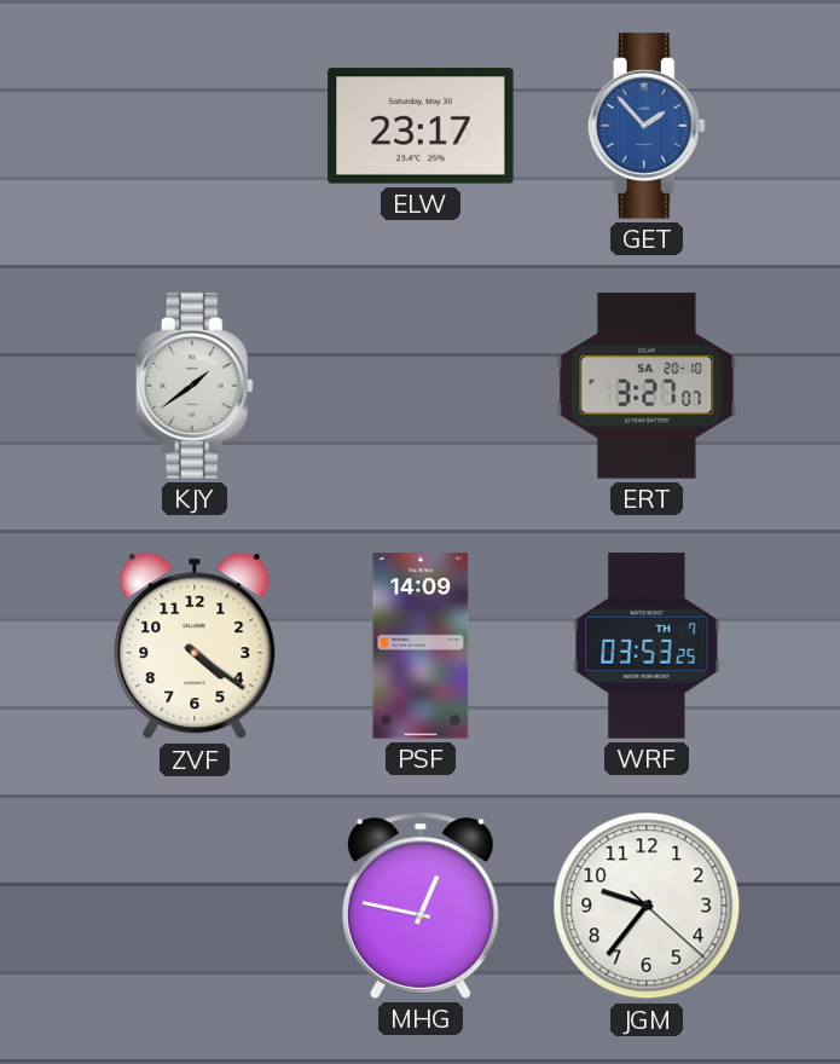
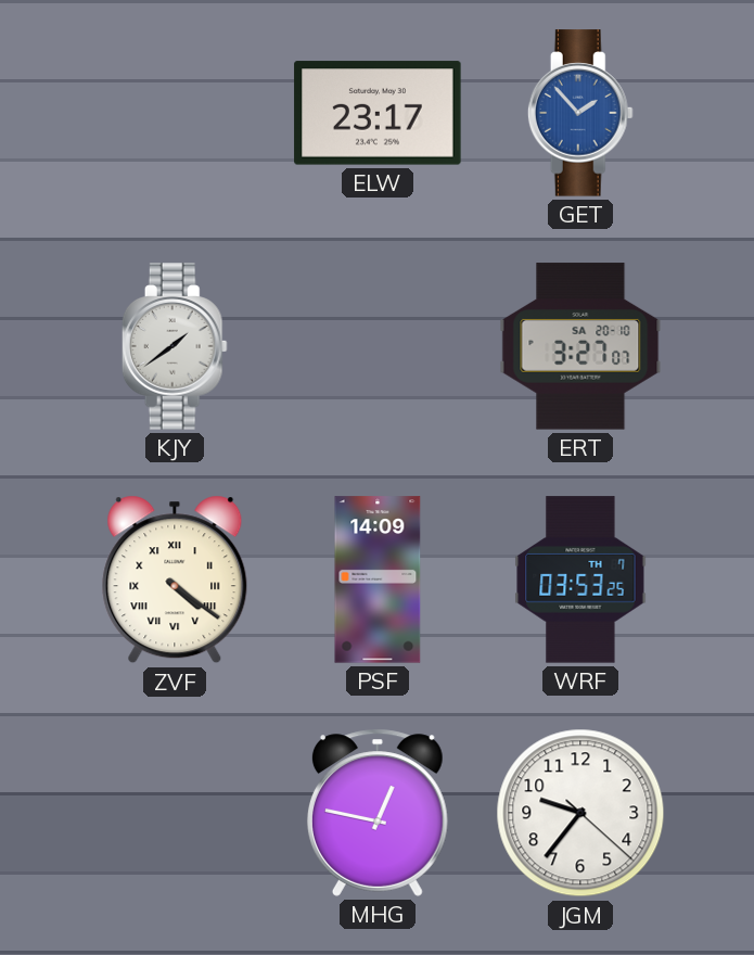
ZVF numerals: Arabic -> Roman (175, 580)
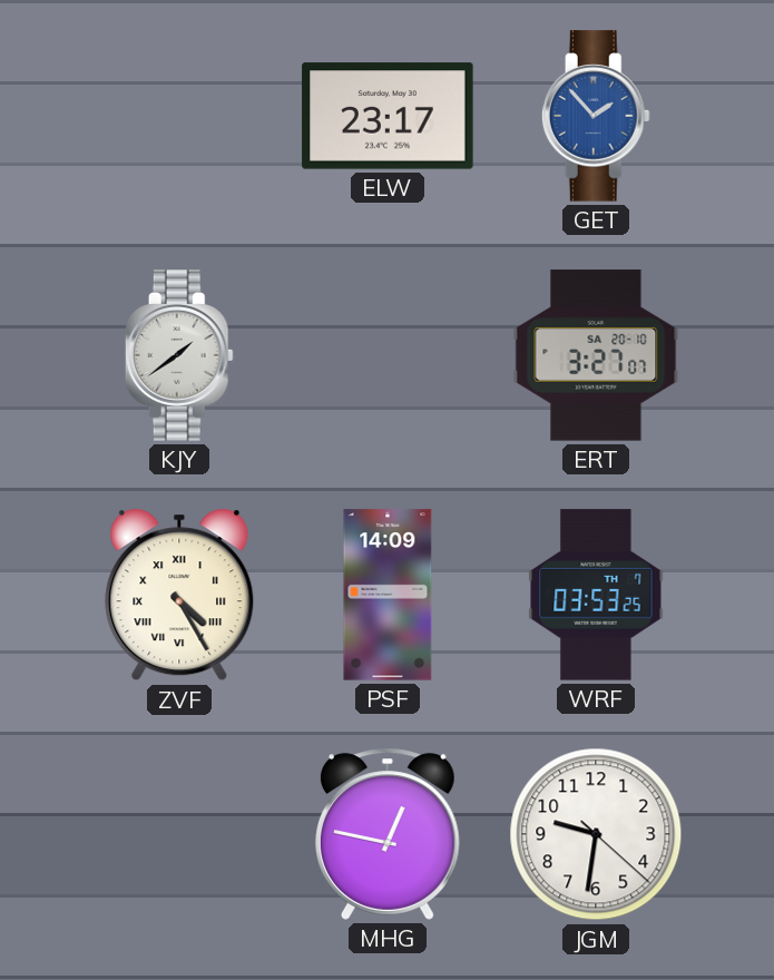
ZVF: 4:21 -> 4:25 (179, 595)
JGM: 9:36 -> 9:31 (596, 834)
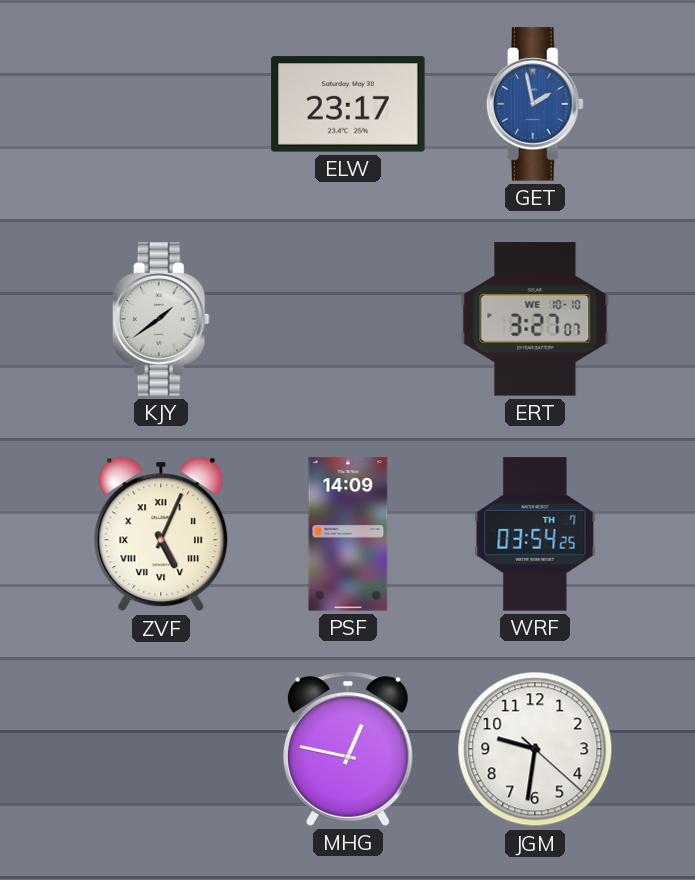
GET: 1:53 -> 1:58 (535, 104)
ERT date: SA 20-10 -> WE 10-10 (535, 319)
ZVF: 4:25 -> 5:04 (161, 534)
WRF: 03:53 -> 03:54 (535, 534)
